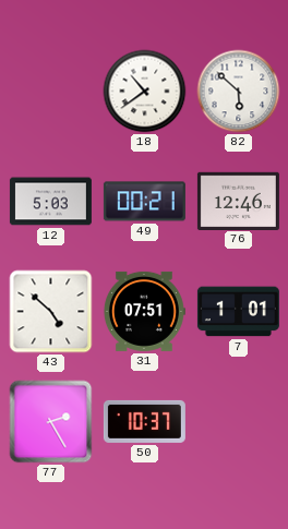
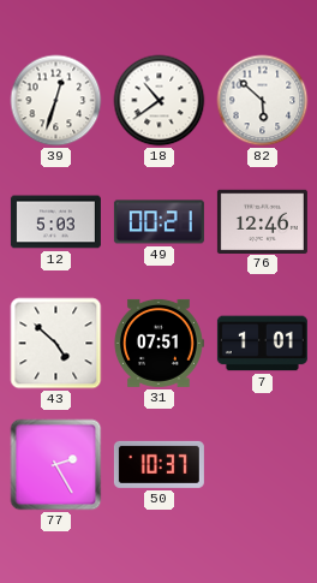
39: none -> 12:33 (56, 101)
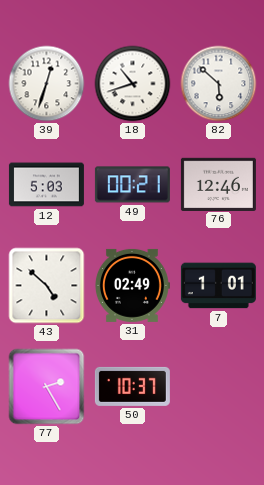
18: 10:39 -> 10:42 (133, 84)
31: 07:51 -> 02:49 (132, 285)
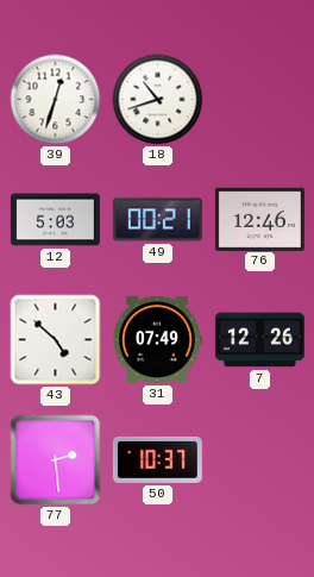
82: 5:52 -> none (219, 84)
31: 02:49 -> 07:49 (157, 339)
7: 1:01 -> 12:26 (259, 340)
77: 2:25 -> 2:29 (56, 460)
